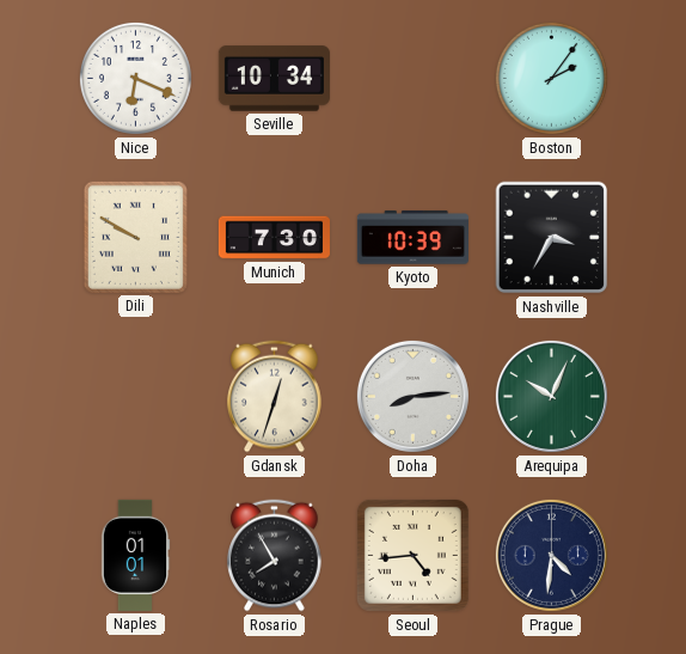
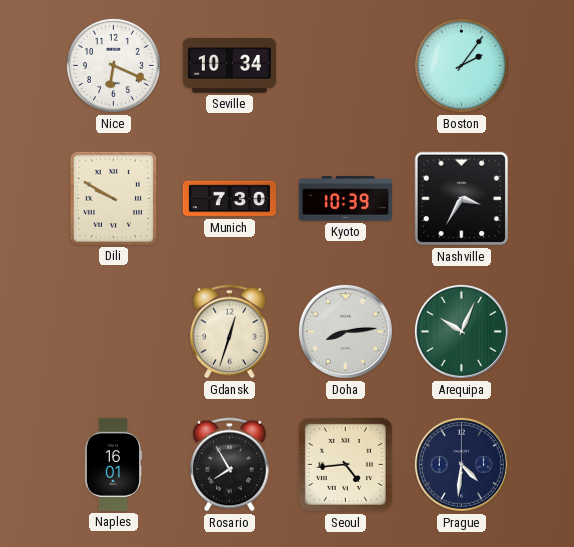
Naples: 01:01 -> 16:01 (113, 464)
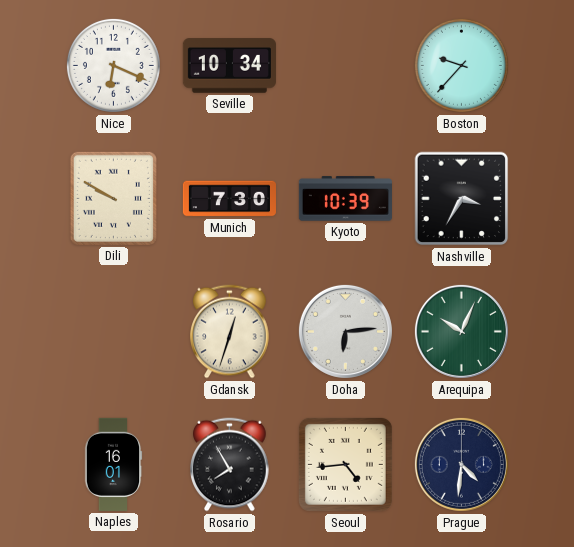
Boston: 2:06 -> 9:37 (461, 65)
Doha: 8:14 -> 6:14 (345, 331)
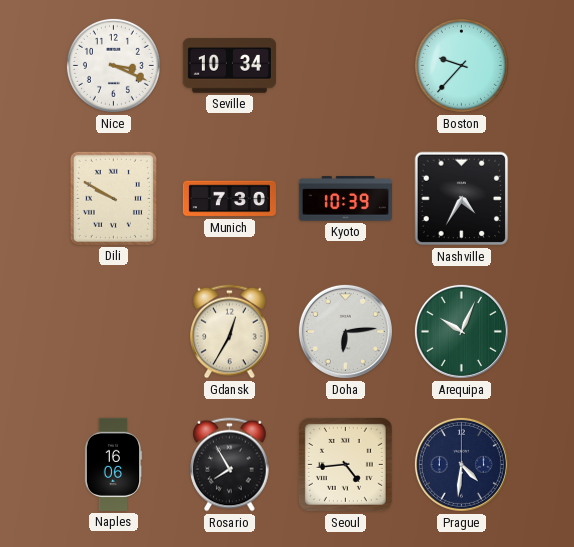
Nice: 6:19 -> 3:19 (113, 65)
Nashville: 3:35 -> 4:35 (462, 199)
Gdansk: 12:33 -> 12:35 (230, 332)
Naples: 16:01 -> 16:06 (113, 464)
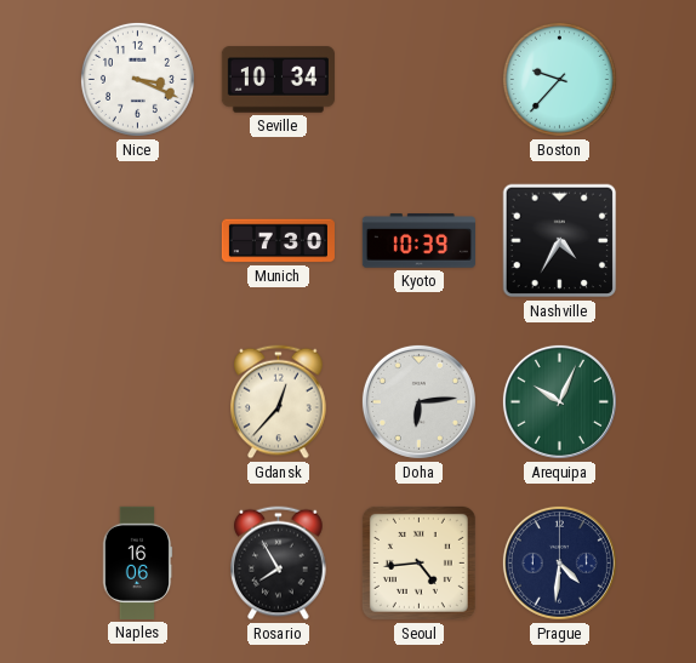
Dili: 9:50 -> none (113, 198)
Gdansk: 12:35 -> 12:37 (279, 402)
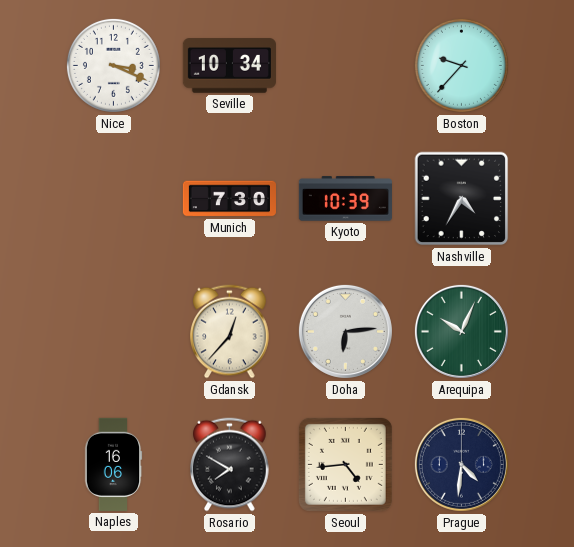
Rosario: 7:55 -> 7:50 (230, 465)
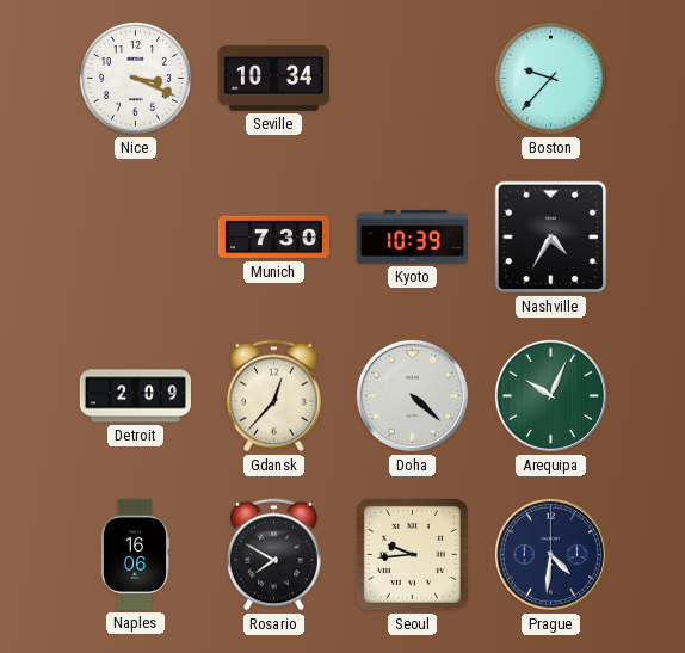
Detroit: none -> 2:09 (135, 396)
Doha: 6:14 -> 4:22 (412, 395)
Seoul: 4:44 -> 9:44 (412, 554)
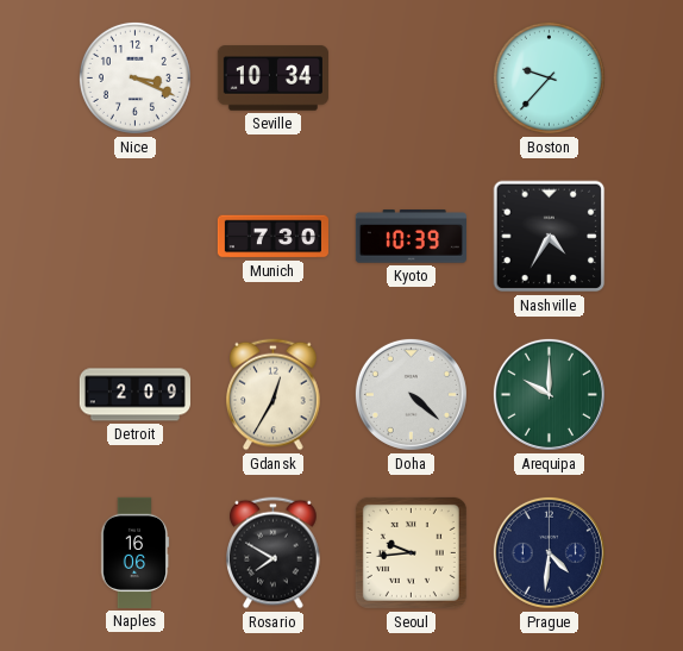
Gdansk: 12:37 -> 12:35 (274, 395)
Arequipa: 10:04 -> 10:00 (549, 394)
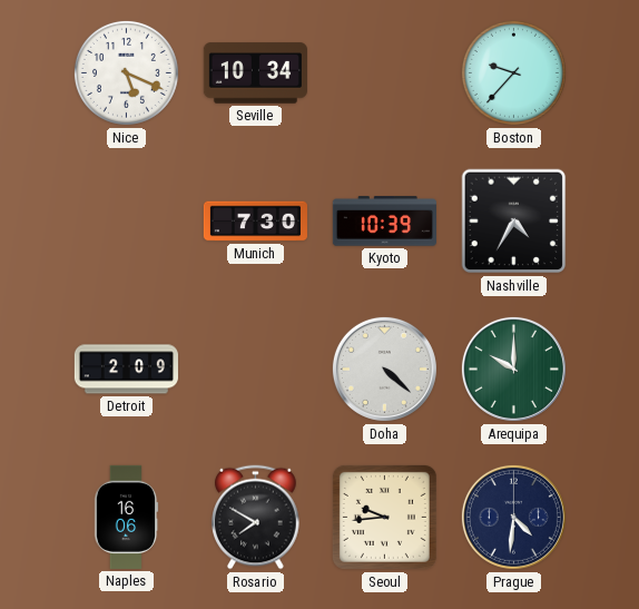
Nice: 3:19 -> 5:19 (126, 72)
Gdansk: 12:35 -> none (274, 395)
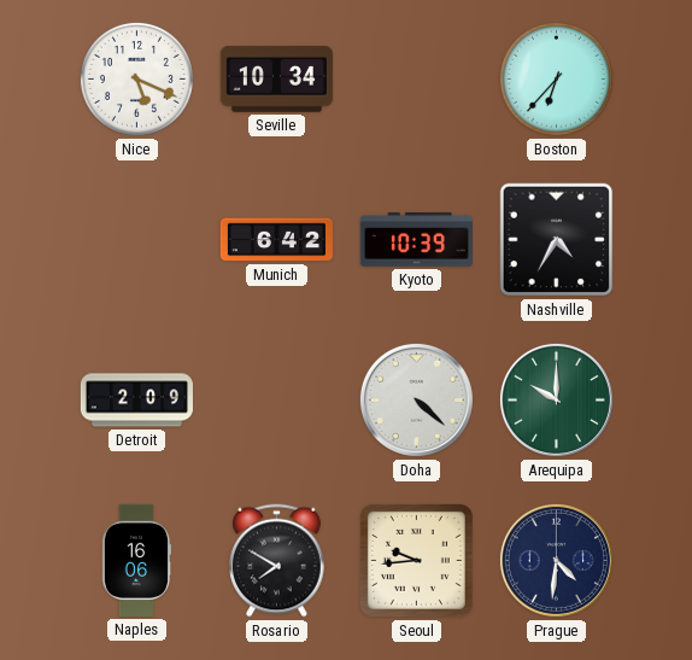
Boston: 9:37 -> 6:37 (556, 78)
Munich: 7:30 -> 6:42 (276, 240)
